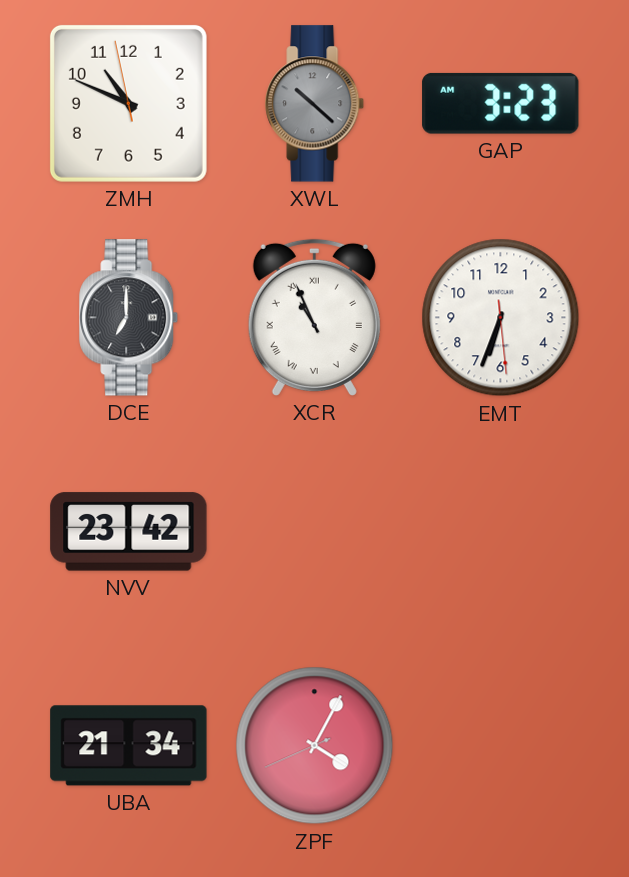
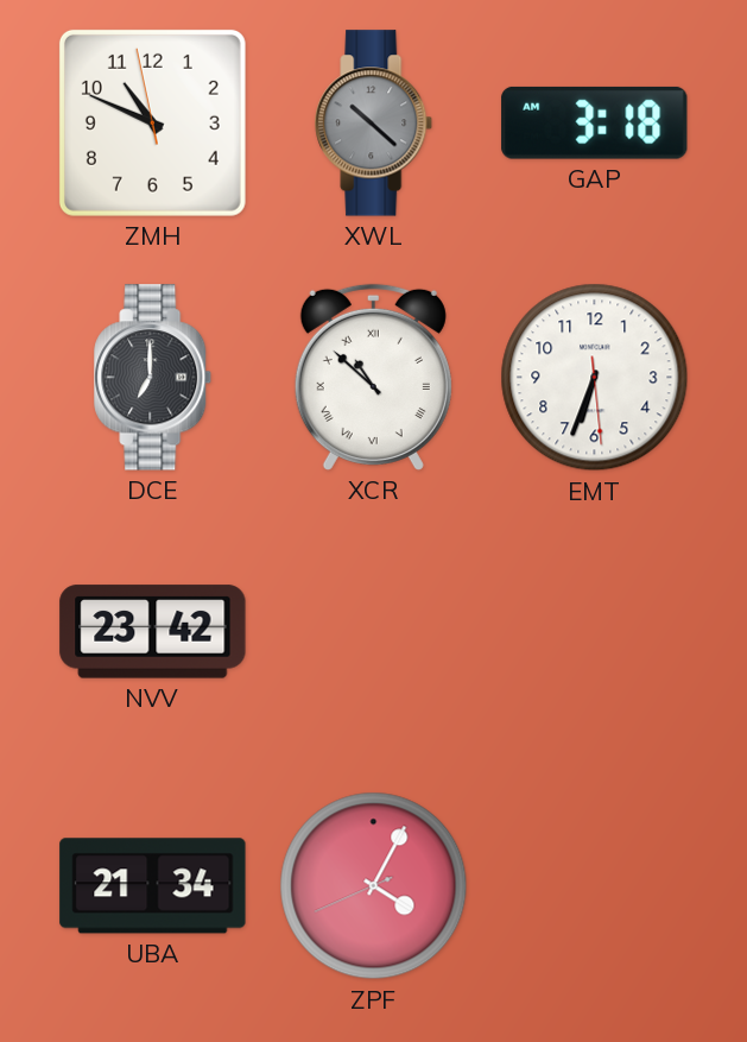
GAP: 3:23 -> 3:18 (595, 122)
XCR: 10:56 -> 10:52 (373, 377)
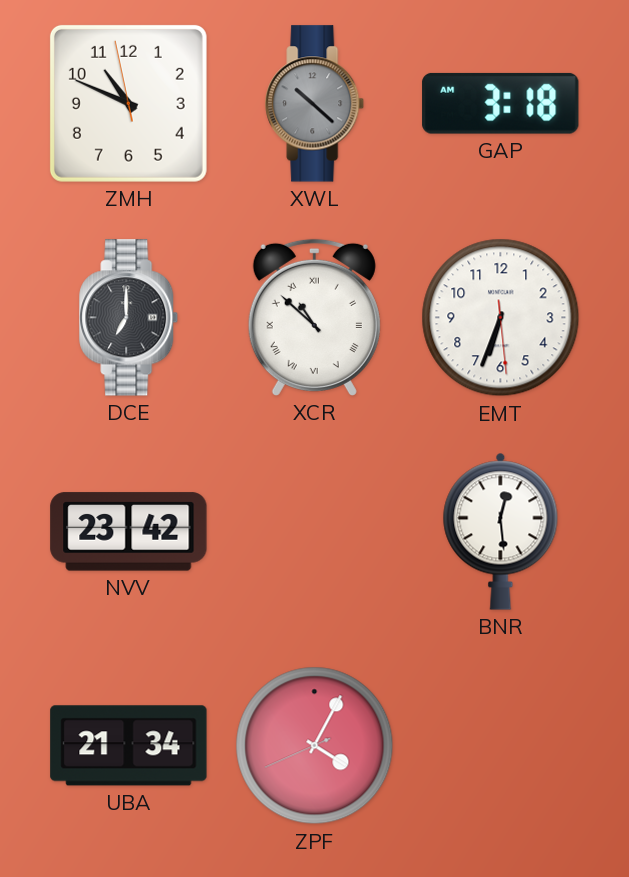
BNR: none -> 12:29 (501, 531)
